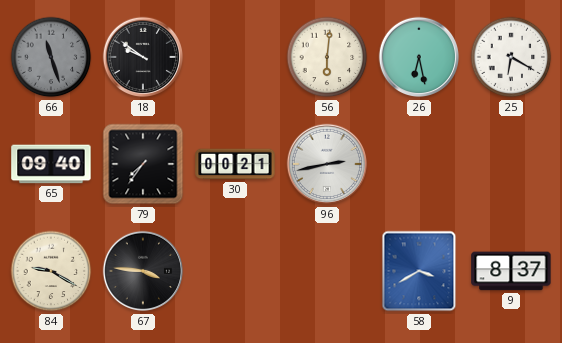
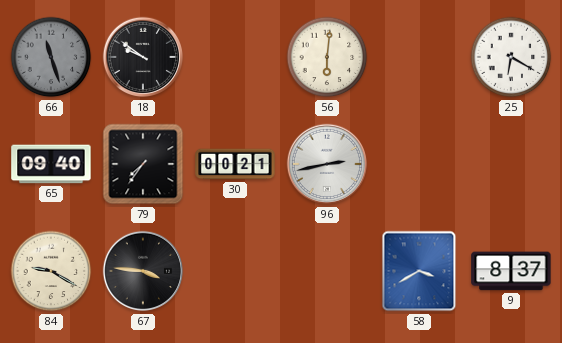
26: 6:28 -> none (419, 57)
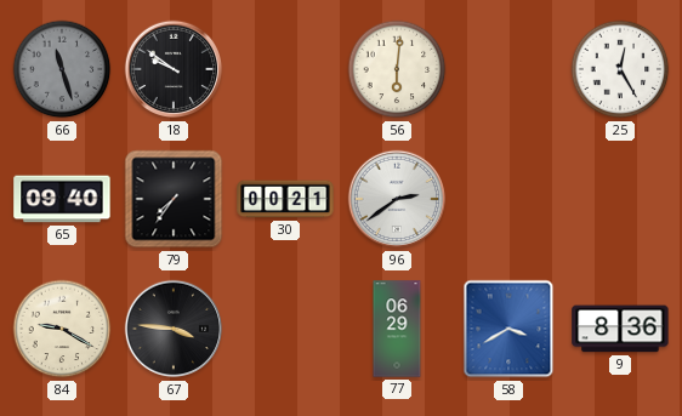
25: 6:20 -> 12:25 (620, 69)
96: 2:43 -> 2:39 (397, 199)
77: none -> 06:29 (397, 329)
9: 8:37 -> 8:36 (620, 329)
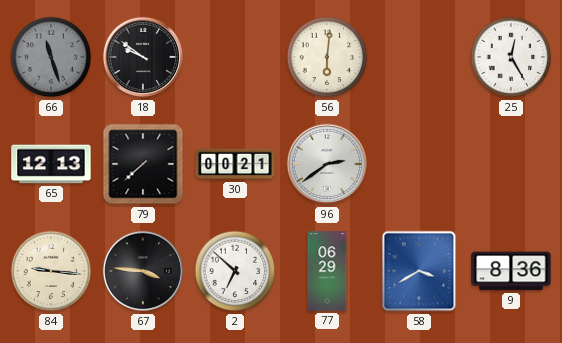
65: 09:40 -> 12:13 (51, 164)
79: 7:36 -> 7:38 (143, 164)
84: 9:20 -> 9:16 (51, 271)
2: none -> 6:52 (235, 271)
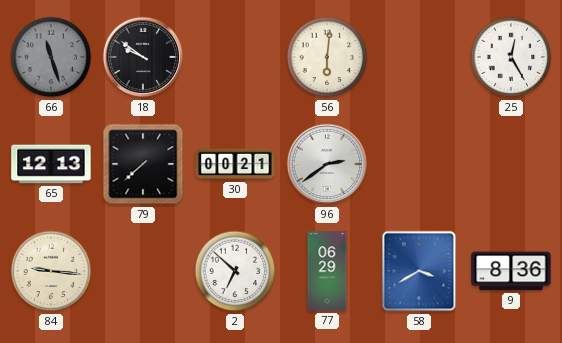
67: 3:46 -> none (143, 271)
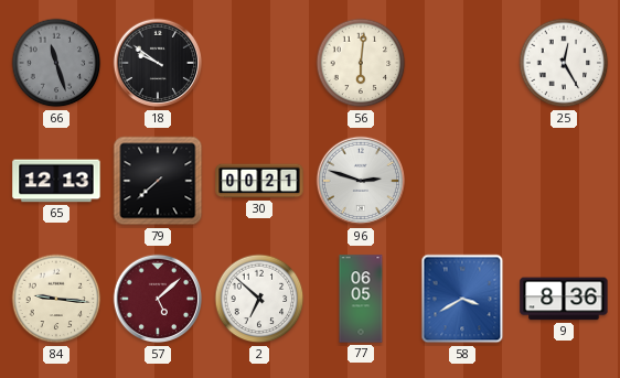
96: 2:39 -> 2:48 (361, 181)
57: none -> 5:08 (158, 299)
77: 06:29 -> 06:05 (361, 299)
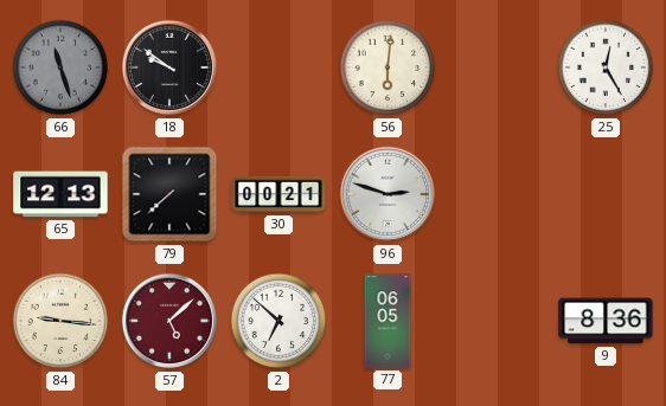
58: 3:40 -> none (462, 299)
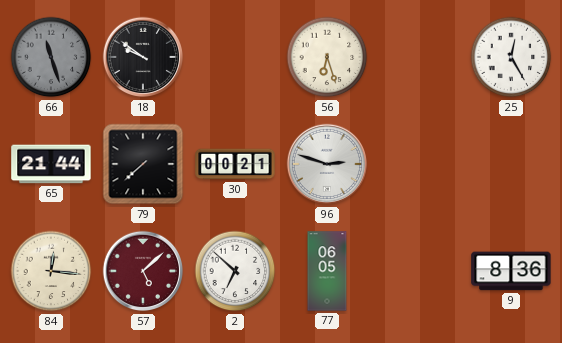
56: 6:01 -> 6:27 (327, 57)
65: 12:13 -> 21:44 (51, 164)
84: 9:16 -> 12:16 (51, 271)
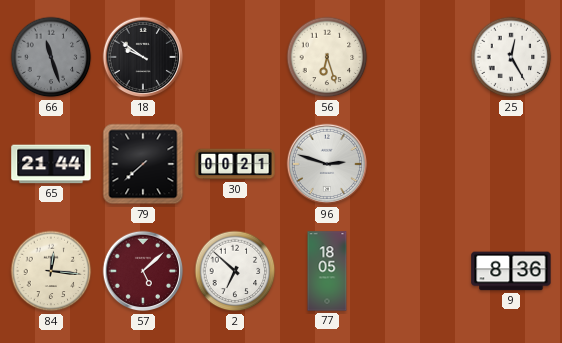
77: 06:05 -> 18:05 (327, 271)
